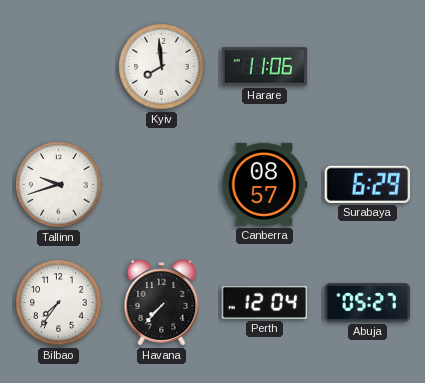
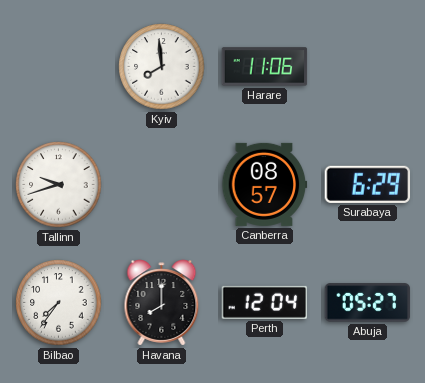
Havana: 7:37 -> 8:00 (162, 303)
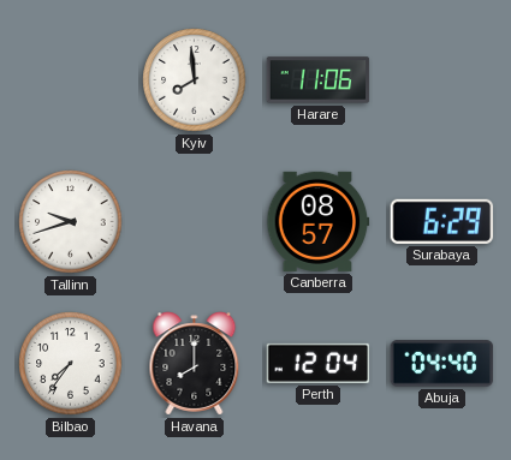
Abuja: 05:27 -> 04:40 (442, 364)
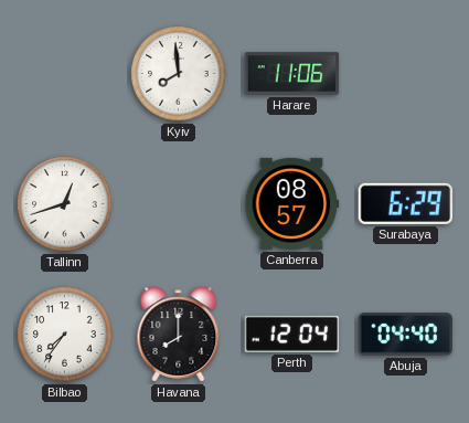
Tallinn: 9:42 -> 12:42 (65, 204)
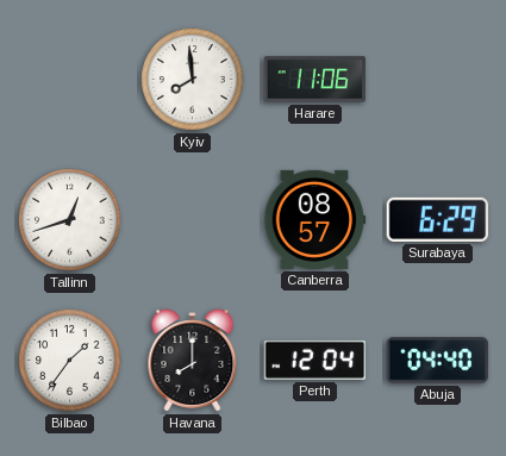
Bilbao: 7:36 -> 1:36 (70, 361)
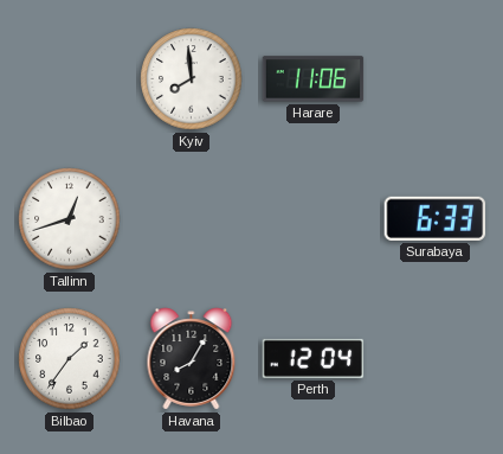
Canberra: 08:57 -> none (316, 219)
Surabaya: 6:29 -> 6:33 (436, 218)
Havana: 8:00 -> 8:05 (192, 359)
Abuja: 04:40 -> none (438, 361)
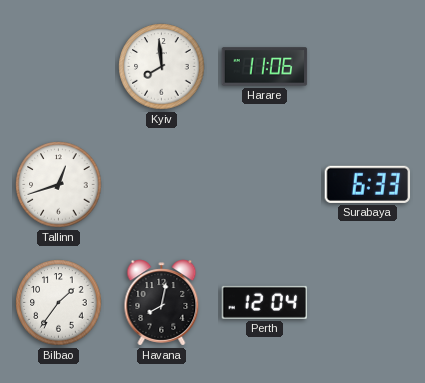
Havana: 8:05 -> 8:02 (162, 303)
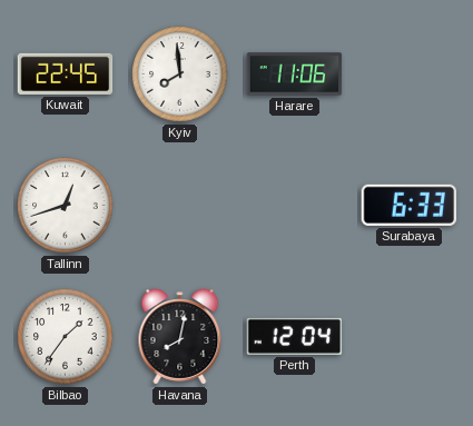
Kuwait: none -> 22:45 (66, 73)
